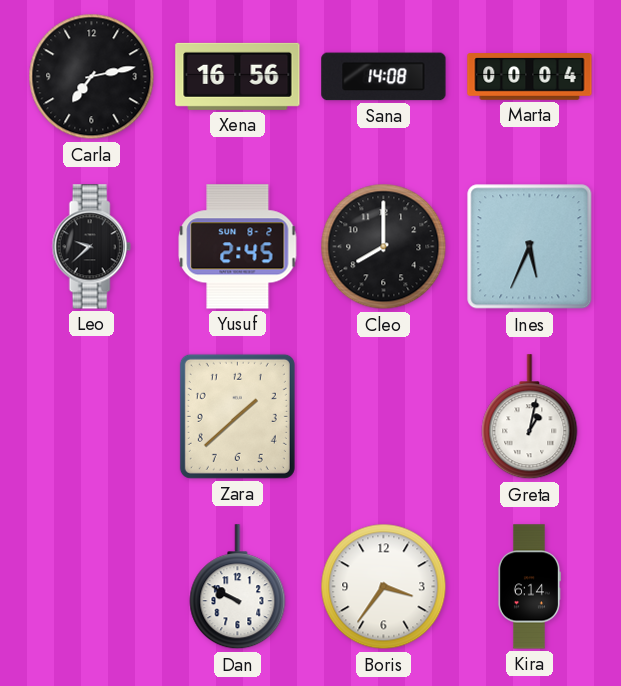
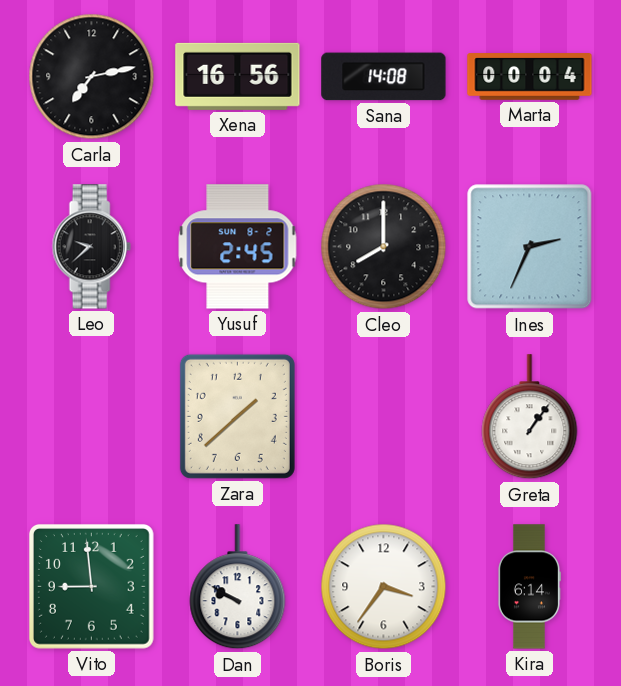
Ines: 5:34 -> 2:34 (530, 247)
Greta: 1:02 -> 1:06 (530, 417)
Vito: none -> 8:59 (91, 586)
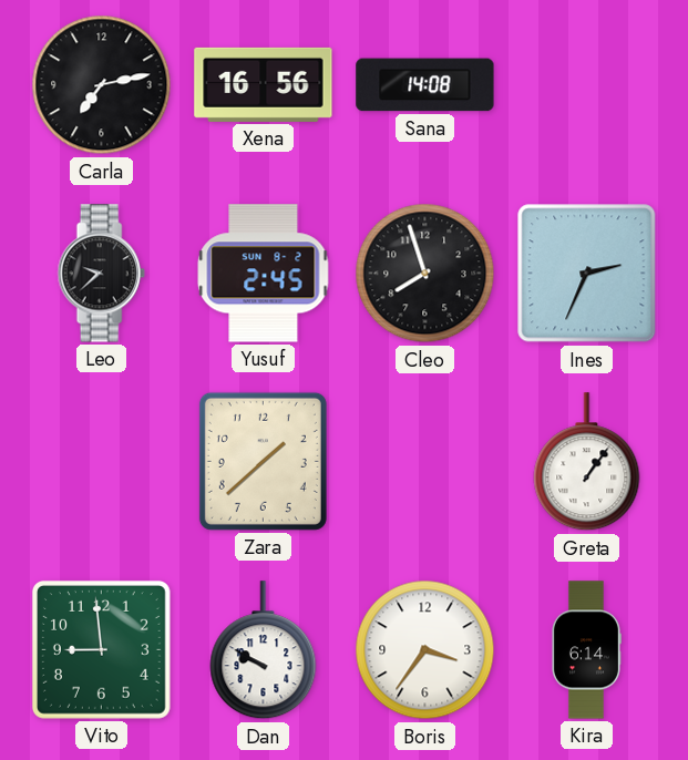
Marta: 00:04 -> none (530, 77)
Cleo: 8:00 -> 7:57 (425, 274)
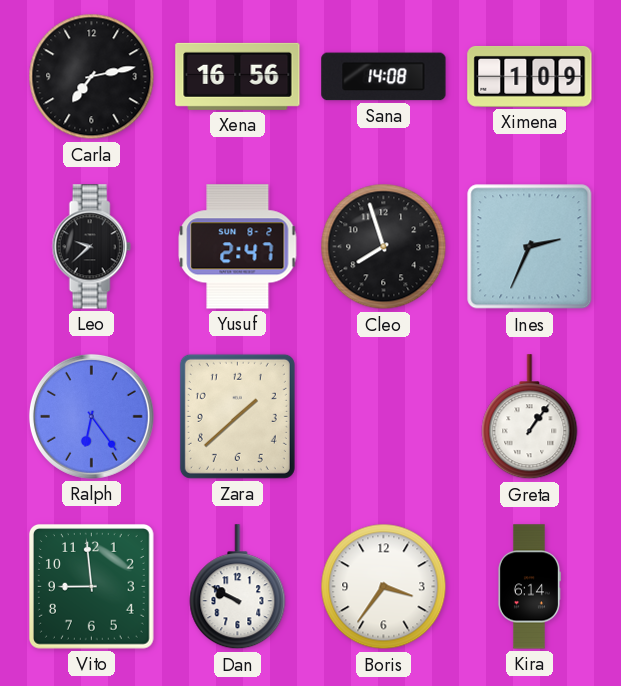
Ximena: none -> 1:09 (530, 76)
Yusuf: 2:45 -> 2:47 (238, 247)
Ralph: none -> 6:24 (91, 416)
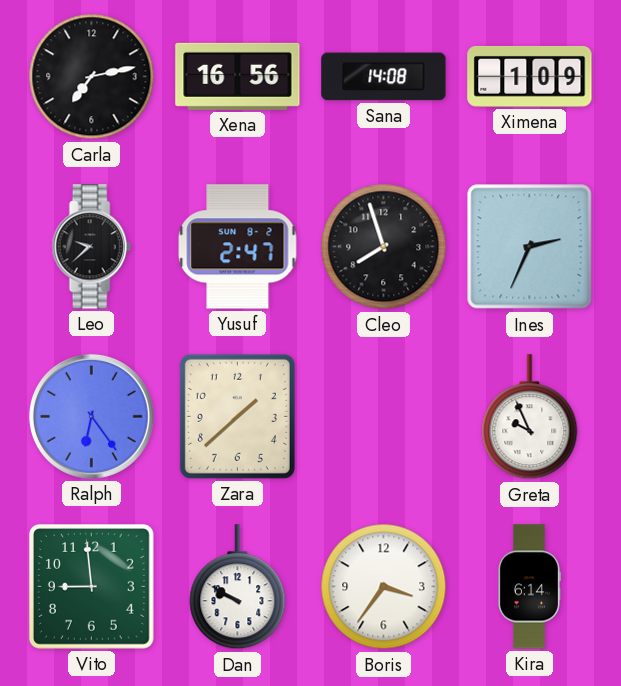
Greta: 1:06 -> 9:56 (530, 417)
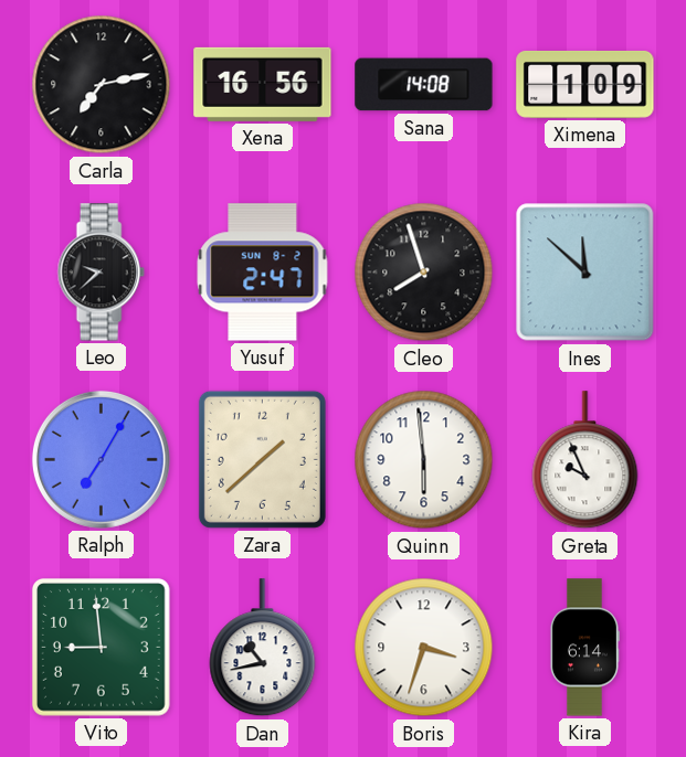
Ines: 2:34 -> 11:52 (585, 273)
Ralph: 6:24 -> 7:05 (101, 459)
Quinn: none -> 5:59 (424, 460)
Dan: 9:50 -> 10:43 (263, 648)
Boris: 3:36 -> 3:33 (424, 648)
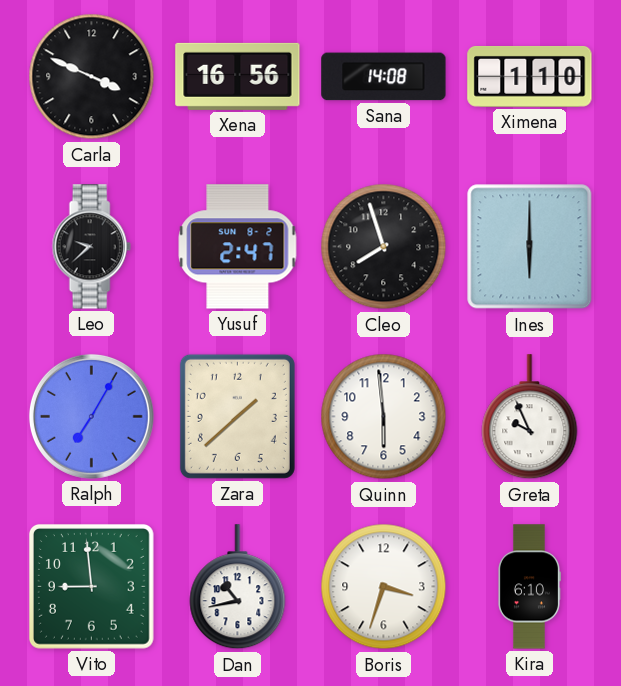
Carla: 7:13 -> 3:49 (92, 77)
Ximena: 1:09 -> 1:10 (530, 76)
Ines: 11:52 -> 6:00 (530, 247)
Kira: 6:14 -> 6:10 (530, 587)
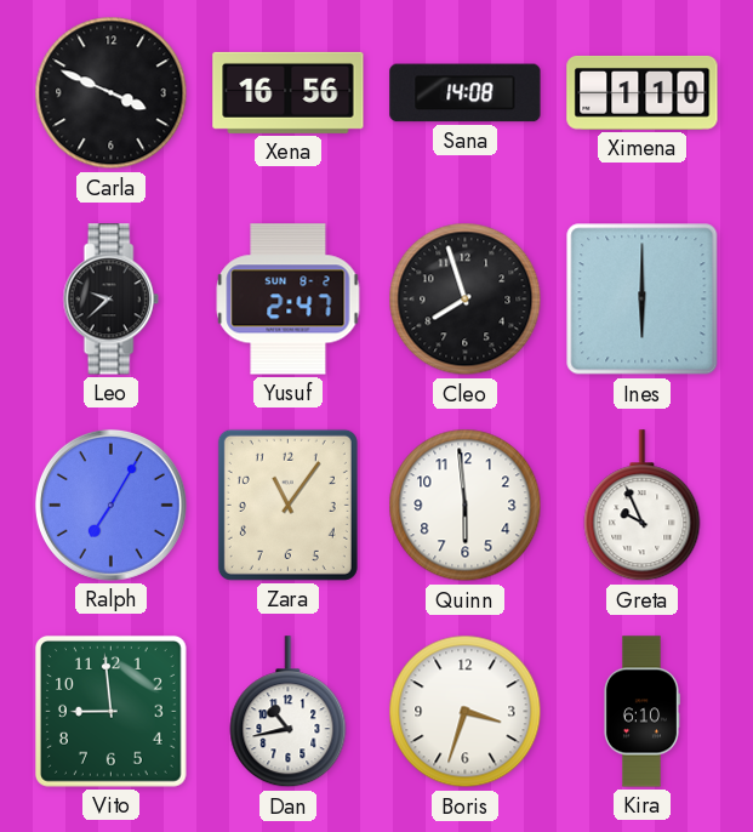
Zara: 1:38 -> 11:06 (287, 505)
